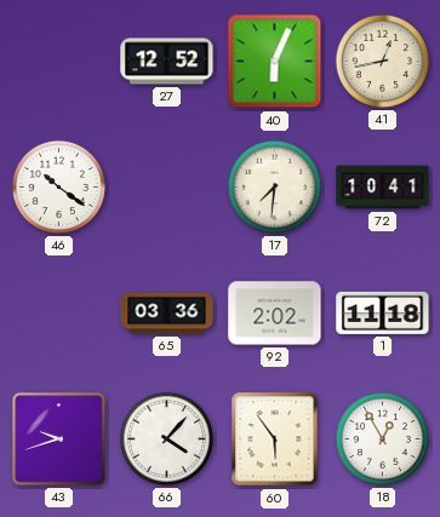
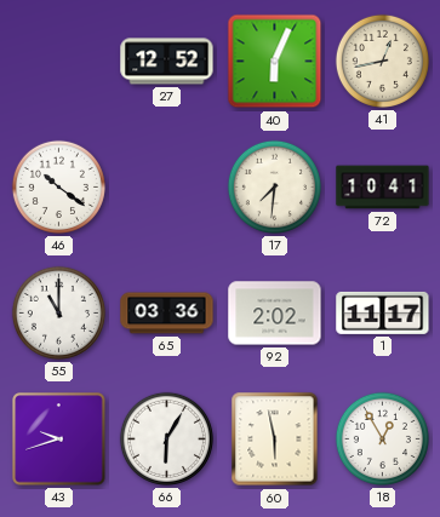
55: none -> 11:00 (58, 312)
1: 11:18 -> 11:17 (383, 312)
66: 4:07 -> 6:05 (166, 438)
60: 5:54 -> 5:58 (275, 440)
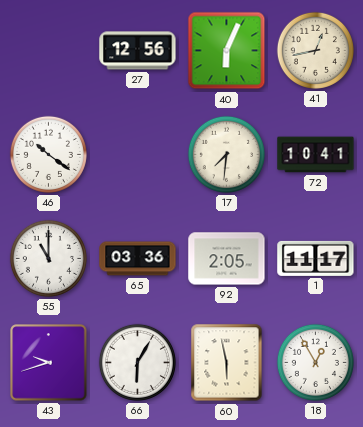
27: 12:52 -> 12:56 (138, 51)
92: 2:02 -> 2:05 (227, 259)
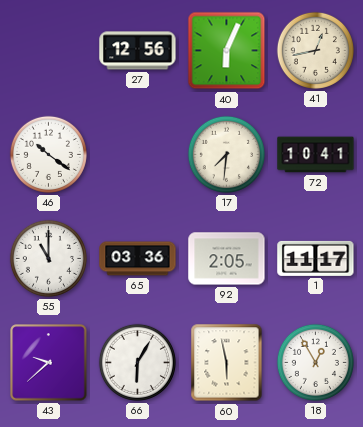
43: 9:42 -> 9:38 (49, 363)
